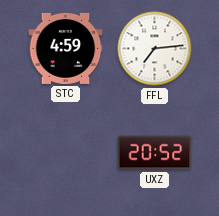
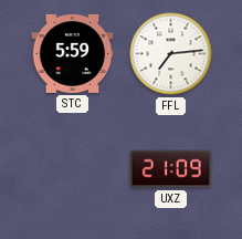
STC: 4:59 -> 5:59 (73, 53)
UXZ: 20:52 -> 21:09 (171, 169)
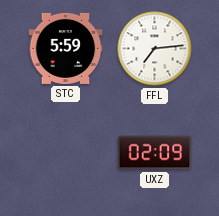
UXZ: 21:09 -> 02:09 (155, 153)
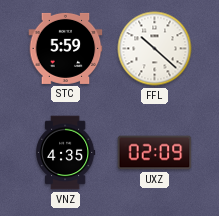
FFL: 7:14 -> 10:22 (155, 49)
VNZ: none -> 4:35 (65, 153)
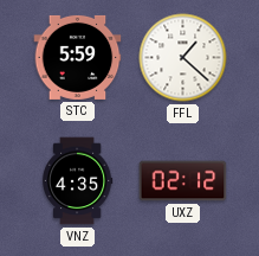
FFL: 10:22 -> 1:22 (183, 58)
UXZ: 02:09 -> 02:12 (183, 181)
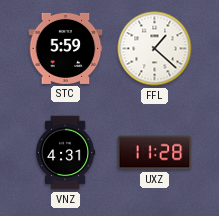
VNZ: 4:35 -> 4:31 (65, 153)
UXZ: 02:12 -> 11:28 (155, 153)
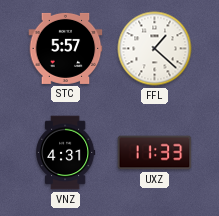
STC: 5:59 -> 5:57 (66, 48)
UXZ: 11:28 -> 11:33 (155, 153)
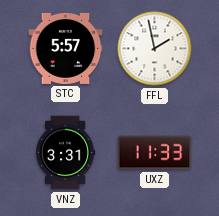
FFL: 1:22 -> 1:58 (155, 49)
VNZ: 4:31 -> 3:31 (65, 153)
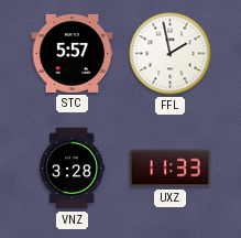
VNZ: 3:31 -> 3:28 (72, 169)
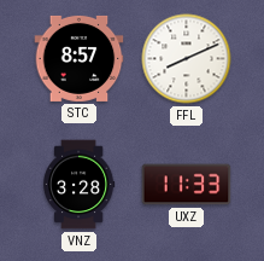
STC: 5:57 -> 8:57 (80, 58)
FFL: 1:58 -> 8:11 (187, 59)
